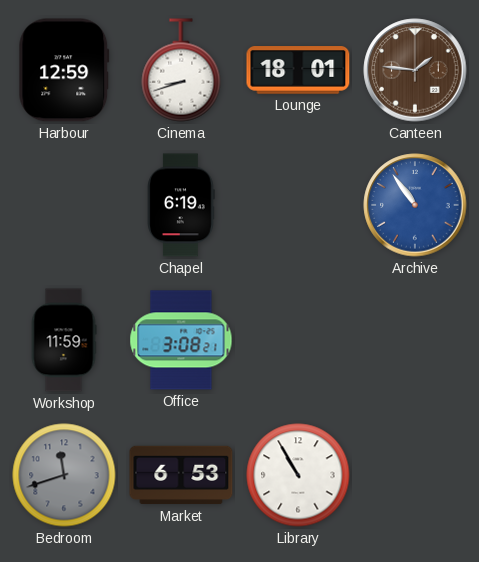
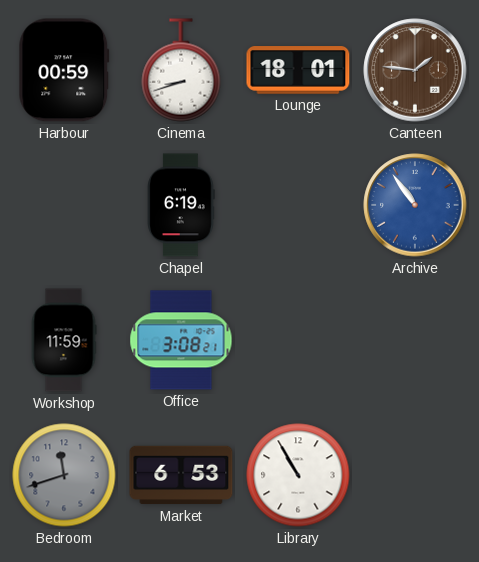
Harbour: 12:59 -> 00:59 (64, 70)
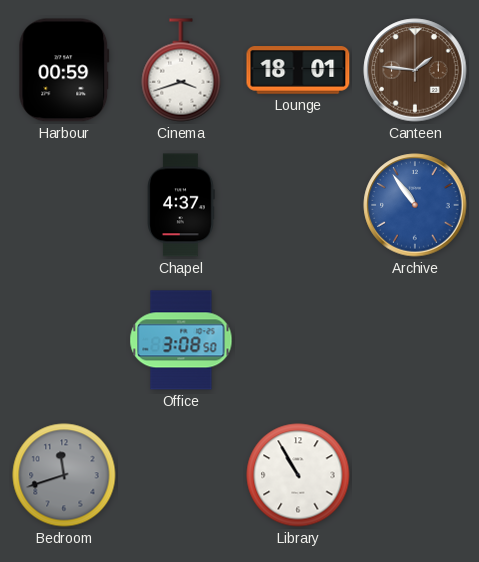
Cinema: 8:42 -> 3:42 (181, 70)
Chapel: 6:19 -> 4:37 (181, 205)
Workshop: 11:59 -> none (64, 340)
Office: 3:08:21 -> 3:08:50 (181, 340)
Market: 6:53 -> none (181, 475)
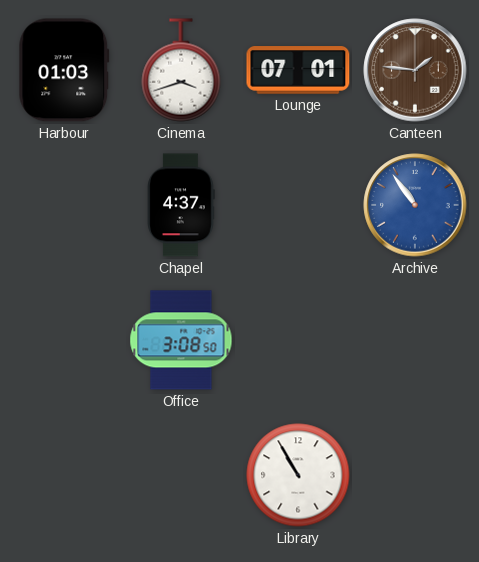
Harbour: 00:59 -> 01:03 (64, 70)
Lounge: 18:01 -> 07:01 (298, 70)
Bedroom: 11:42 -> none (64, 475)
